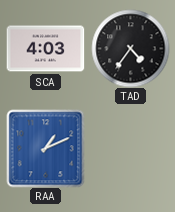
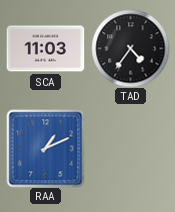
SCA: 4:03 -> 11:03 (45, 49)
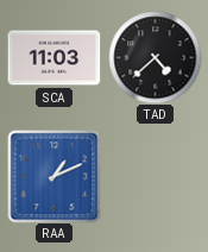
TAD: 4:36 -> 4:38 (155, 57)
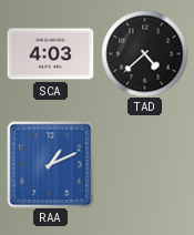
SCA: 11:03 -> 4:03 (50, 54)
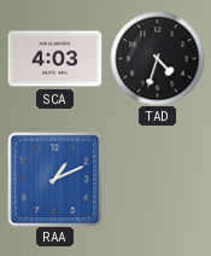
TAD: 4:38 -> 4:33 (157, 58)
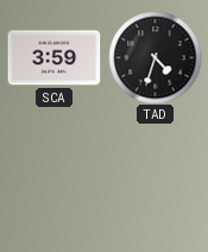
SCA: 4:03 -> 3:59 (53, 58)
RAA: 1:11 -> none (54, 179)
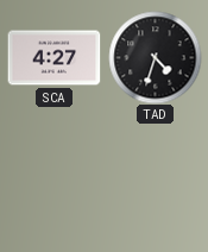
SCA: 3:59 -> 4:27 (53, 58)
